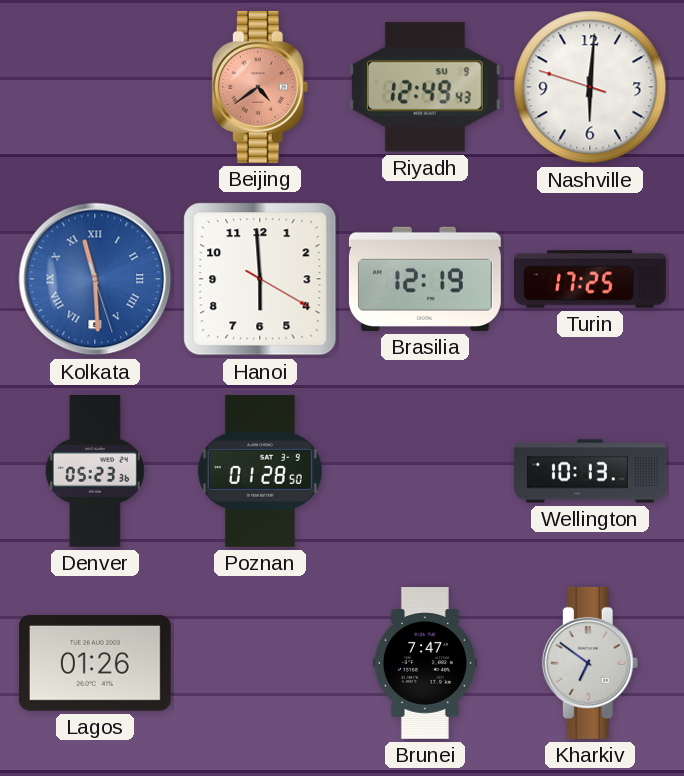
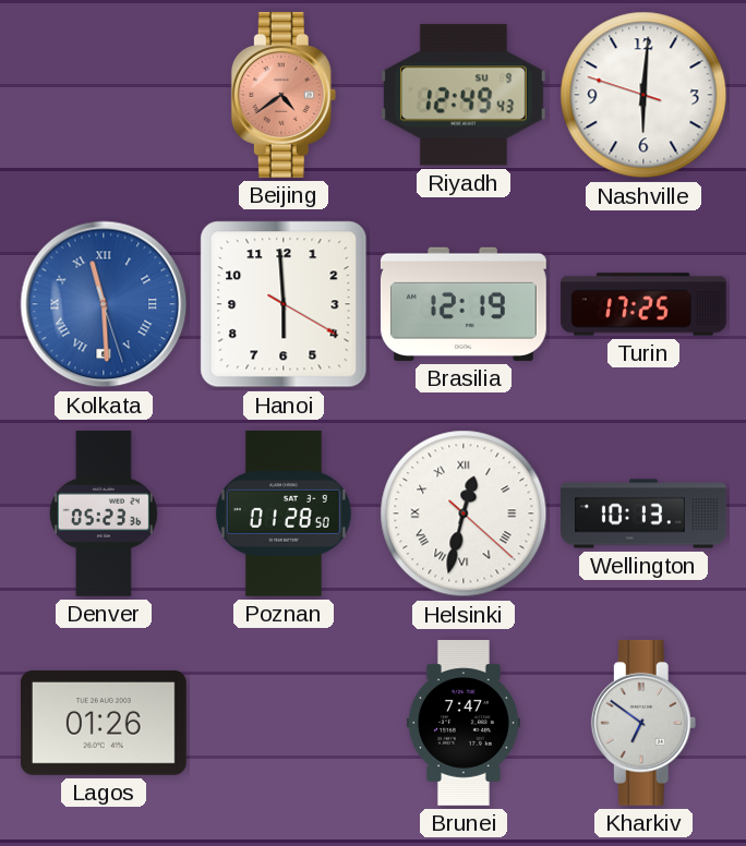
Helsinki: none -> 12:32 (464, 513)
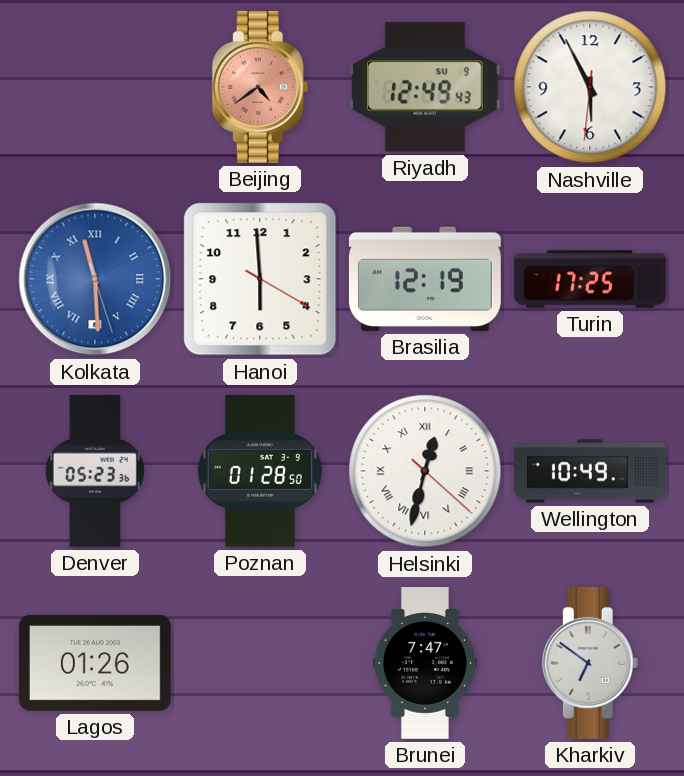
Nashville: 6:00 -> 5:55 (590, 87)
Wellington: 10:13 -> 10:49 (590, 471)
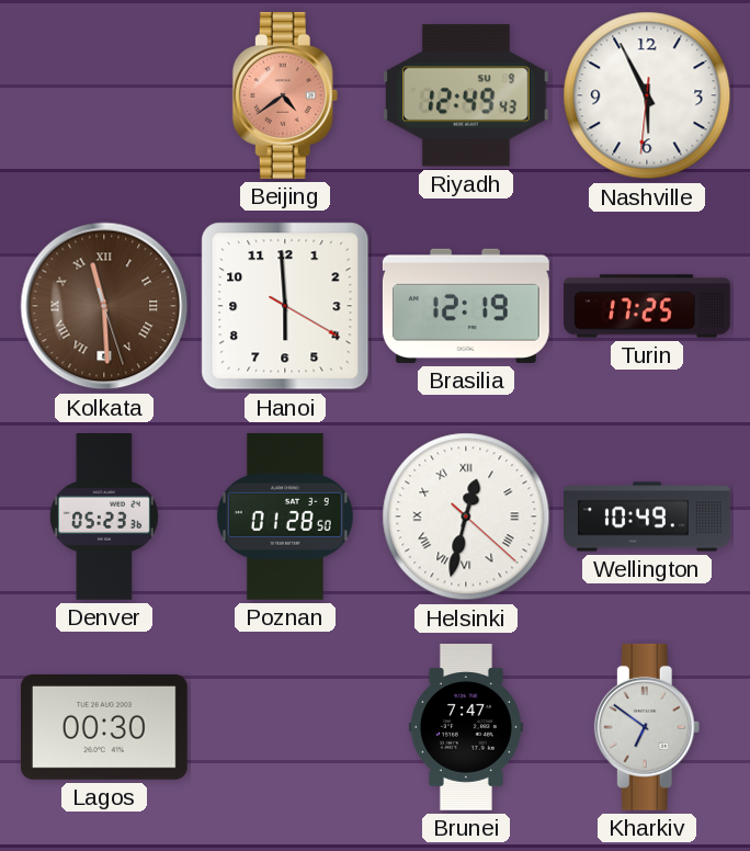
Kolkata dial: blue -> brown (104, 306)
Lagos: 01:26 -> 00:30 (104, 727)
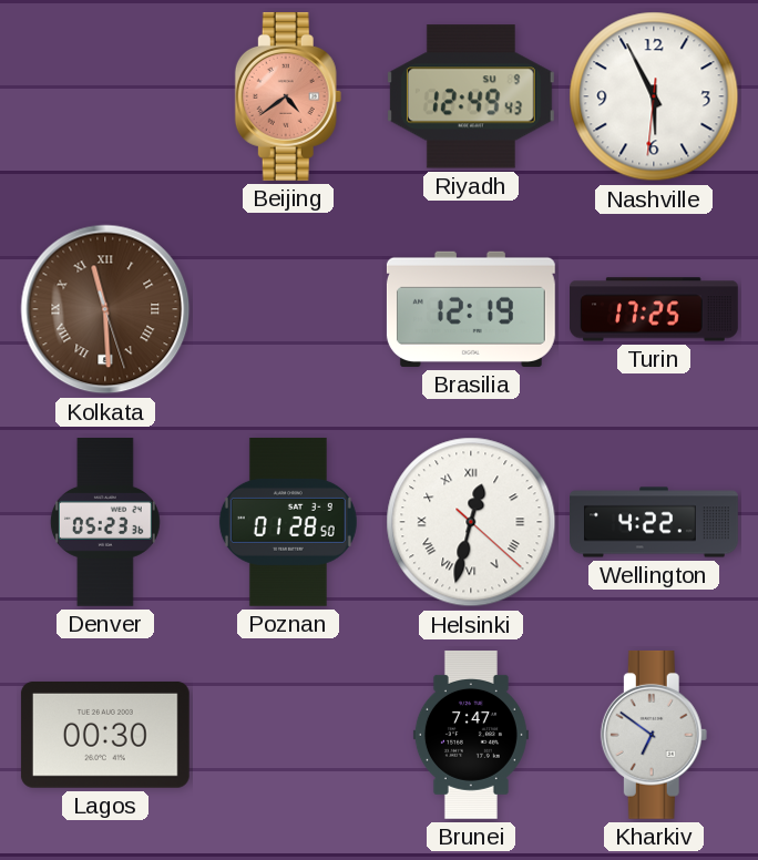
Hanoi: 5:59 -> none (285, 306)
Wellington: 10:49 -> 4:22 (654, 522)
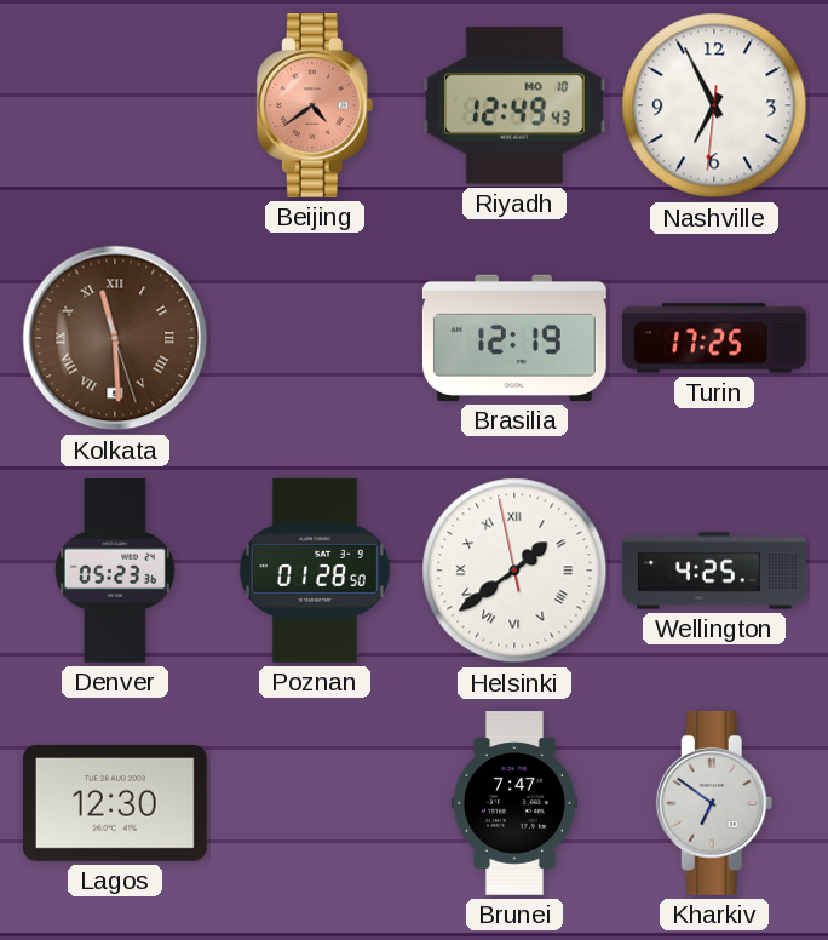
Riyadh date: SU 9 -> MO 10 (514, 105)
Nashville: 5:55 -> 6:55 (714, 105)
Helsinki: 12:32 -> 1:38 (514, 571)
Wellington: 4:22 -> 4:25 (714, 571)
Lagos: 00:30 -> 12:30 (115, 803)
